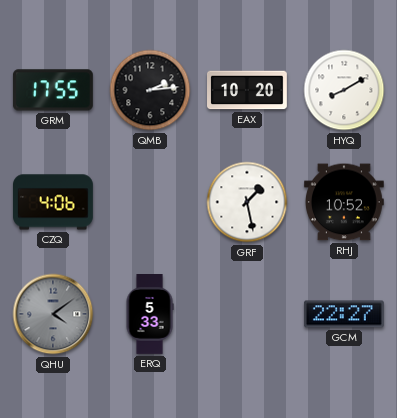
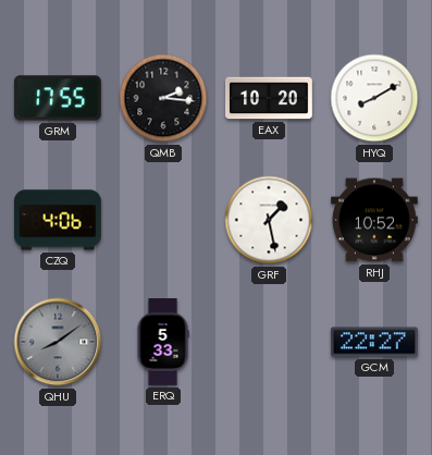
QMB: 2:14 -> 2:16 (163, 98)
QHU: 4:09 -> 8:09 (58, 342)
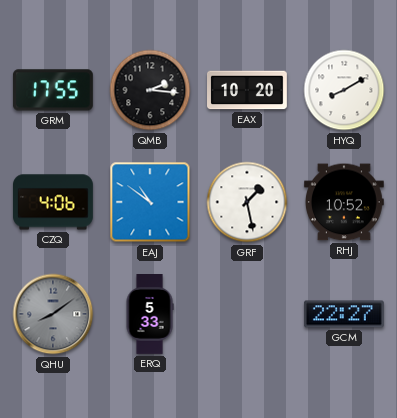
EAJ: none -> 10:51 (150, 202)
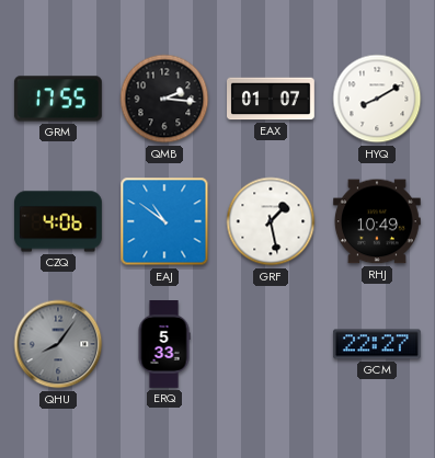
EAX: 10:20 -> 01:07 (272, 99)
RHJ: 10:52 -> 10:49 (377, 221)
QHU: 8:09 -> 8:06 (58, 344)
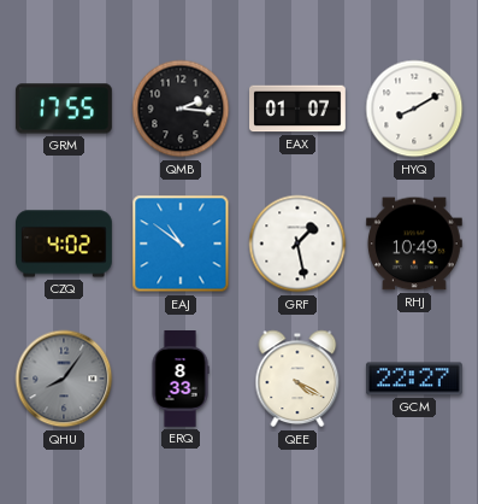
CZQ: 4:06 -> 4:02 (65, 244)
ERQ: 5:33 -> 8:33 (181, 380)
QEE: none -> 4:20 (297, 379)
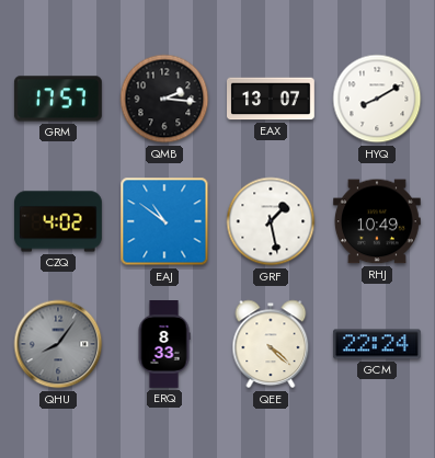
GRM: 17:55 -> 17:57 (58, 99)
EAX: 01:07 -> 13:07 (272, 99)
QEE: 4:20 -> 4:22 (271, 344)
GCM: 22:27 -> 22:24 (377, 344)
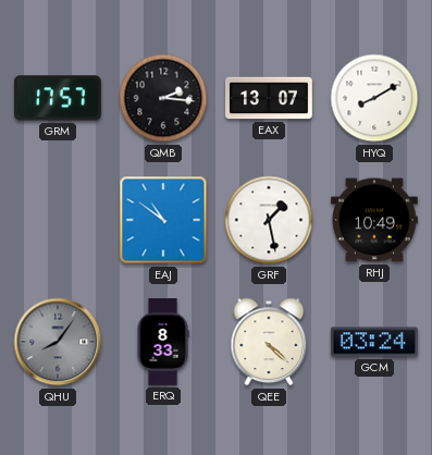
CZQ: 4:02 -> none (59, 221)
GCM: 22:24 -> 03:24 (374, 342)
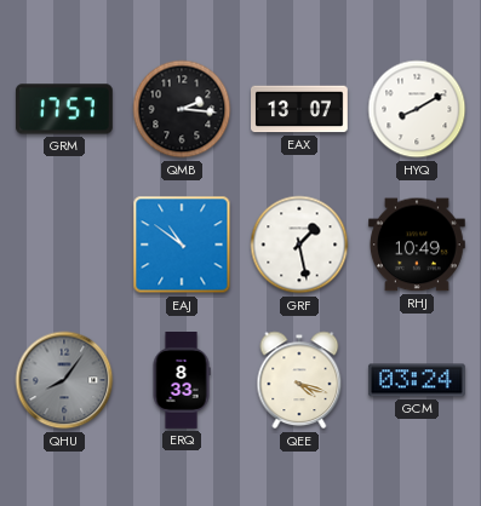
QEE: 4:22 -> 4:18 (299, 380)
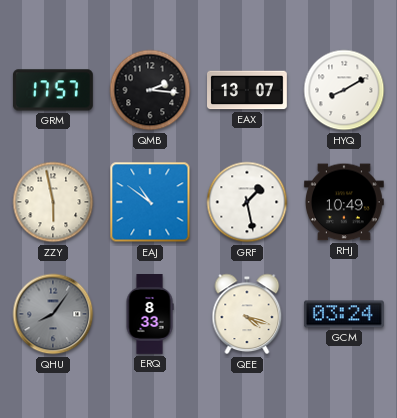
ZZY: none -> 5:58 (53, 202)
